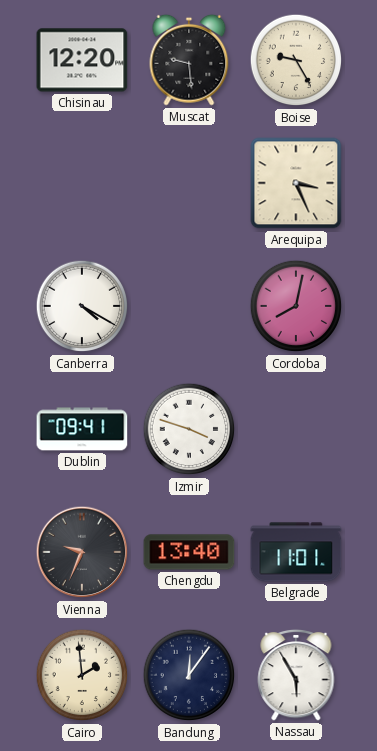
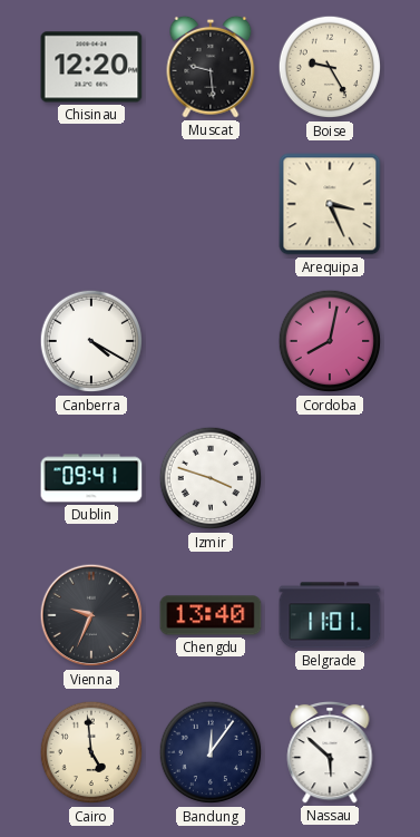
Cairo: 1:59 -> 4:59 (91, 752)
Nassau: 5:55 -> 5:52 (330, 752)
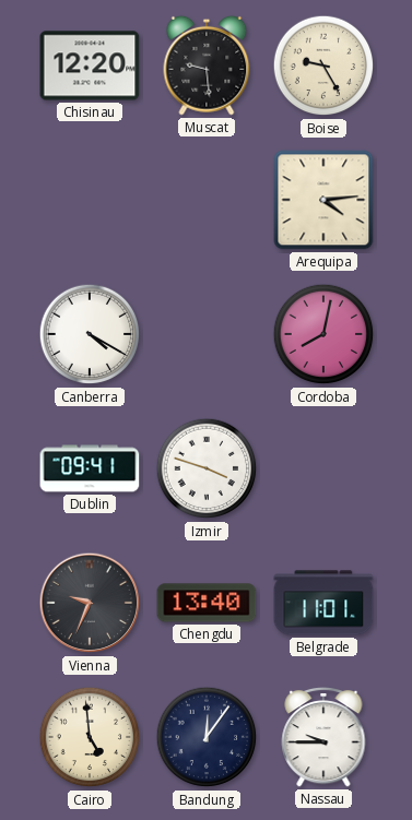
Arequipa: 3:26 -> 4:14 (323, 200)
Nassau: 5:52 -> 9:45 (323, 737)
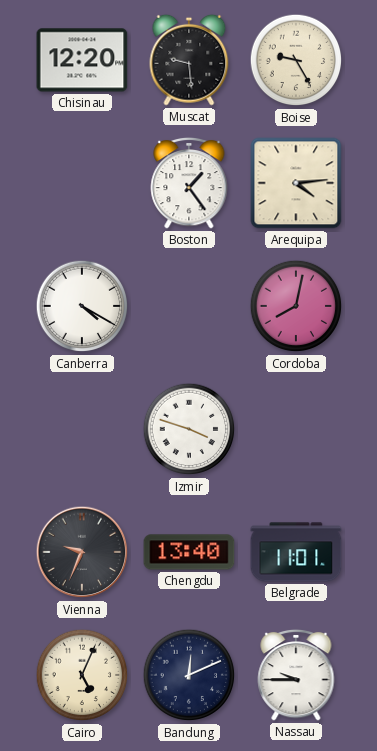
Boston: none -> 1:24 (189, 183)
Dublin: 09:41 -> none (90, 468)
Cairo: 4:59 -> 5:04 (82, 675)
Bandung: 12:06 -> 12:11 (189, 675)
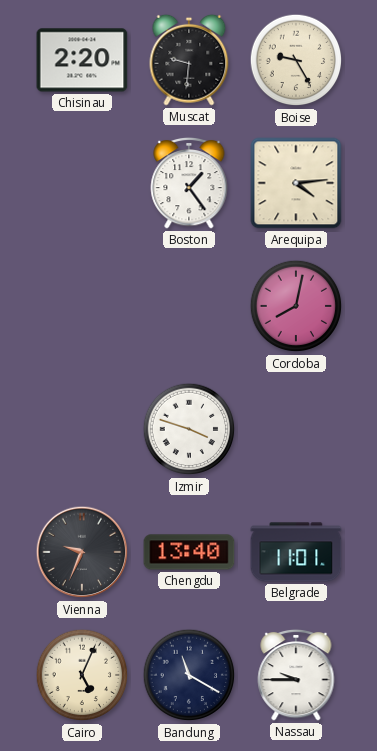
Chisinau: 12:20 -> 2:20 (82, 60)
Muscat: 9:29 -> 9:31 (189, 60)
Canberra: 4:20 -> none (82, 306)
Bandung: 12:11 -> 11:20 (189, 675)
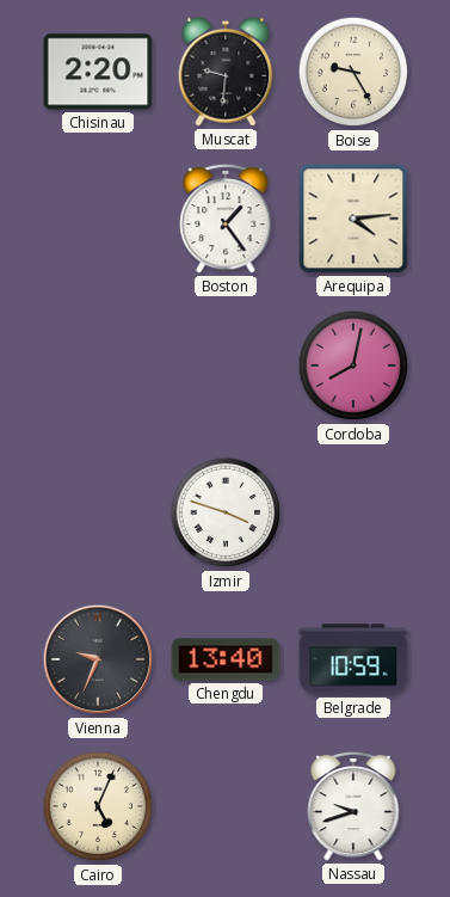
Belgrade: 11:01 -> 10:59 (353, 659)
Bandung: 11:20 -> none (189, 675)
Nassau: 9:45 -> 9:42 (353, 806)
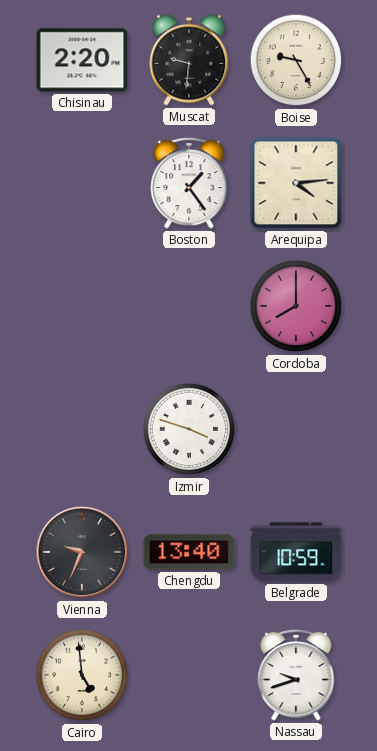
Cordoba: 8:02 -> 8:00 (296, 306)
Cairo: 5:04 -> 4:59 (82, 675)
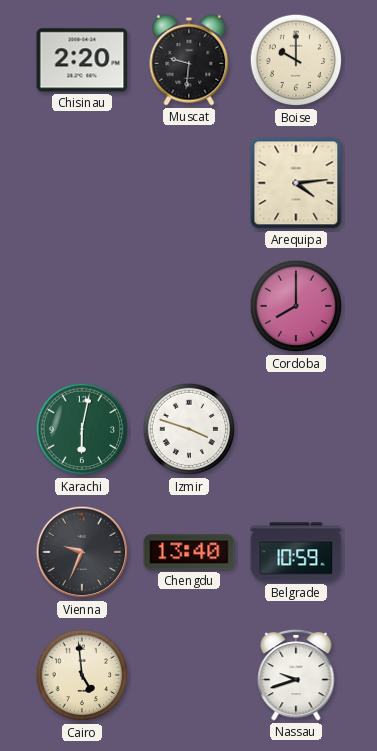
Boise: 9:25 -> 10:00 (296, 60)
Boston: 1:24 -> none (189, 183)
Karachi: none -> 6:02 (82, 429)
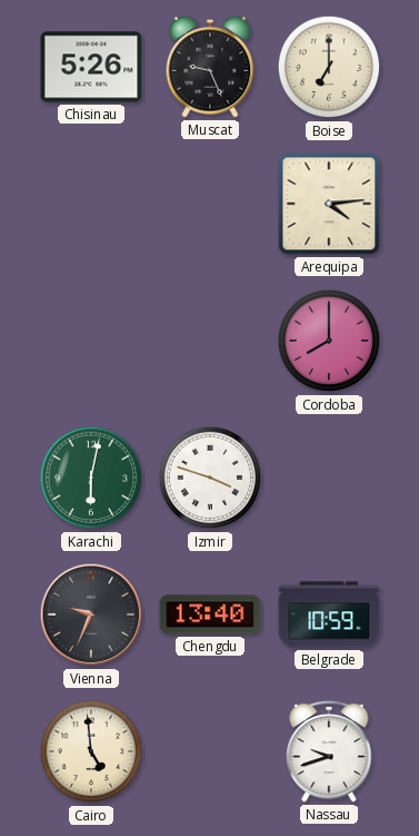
Chisinau: 2:20 -> 5:26 (91, 67)
Muscat: 9:31 -> 9:26 (210, 67)
Boise: 10:00 -> 7:00 (329, 67)
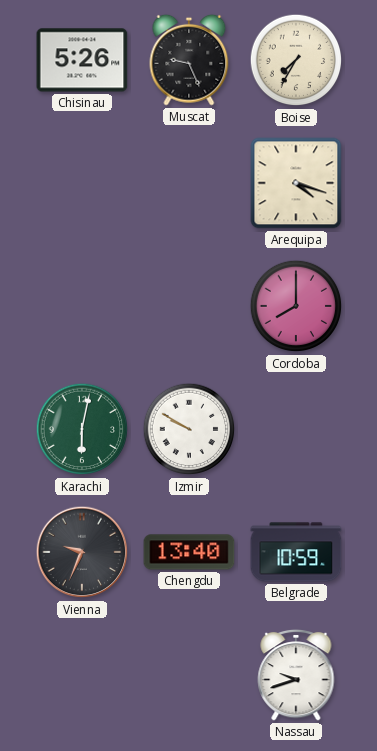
Boise: 7:00 -> 7:35 (296, 60)
Arequipa: 4:14 -> 4:18 (296, 183)
Izmir: 3:48 -> 9:50 (189, 429)
Cairo: 4:59 -> none (91, 751)
